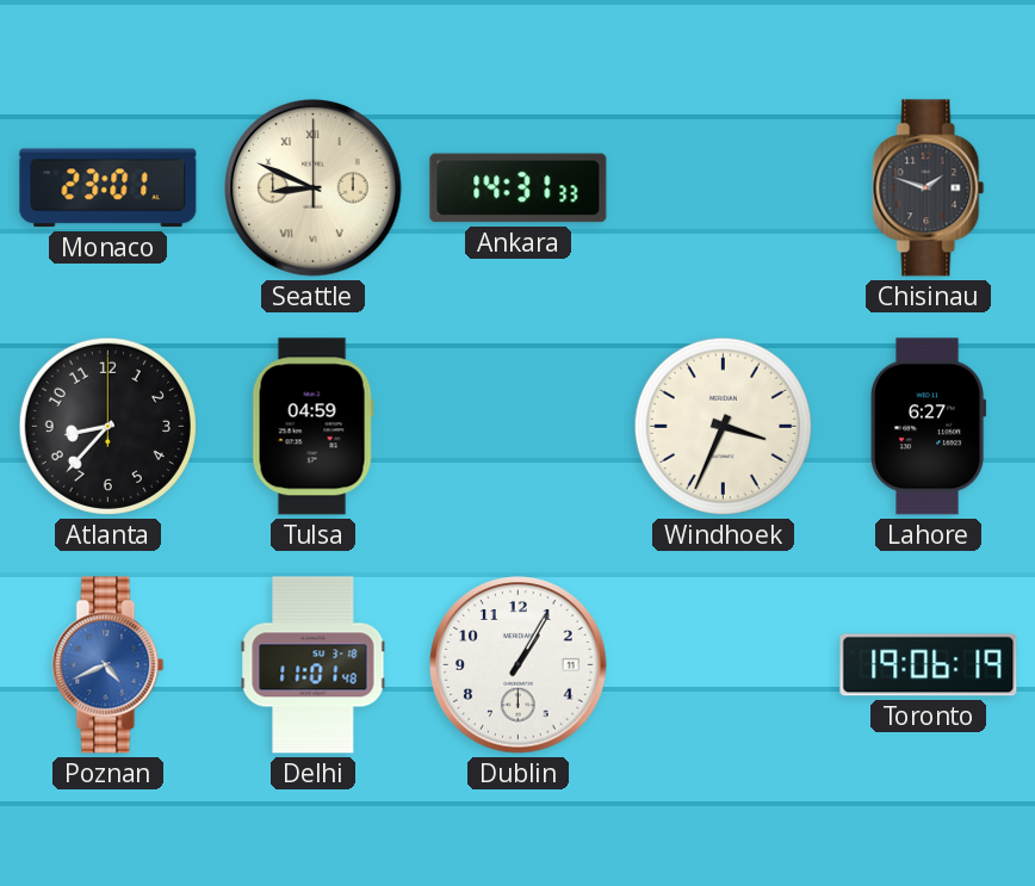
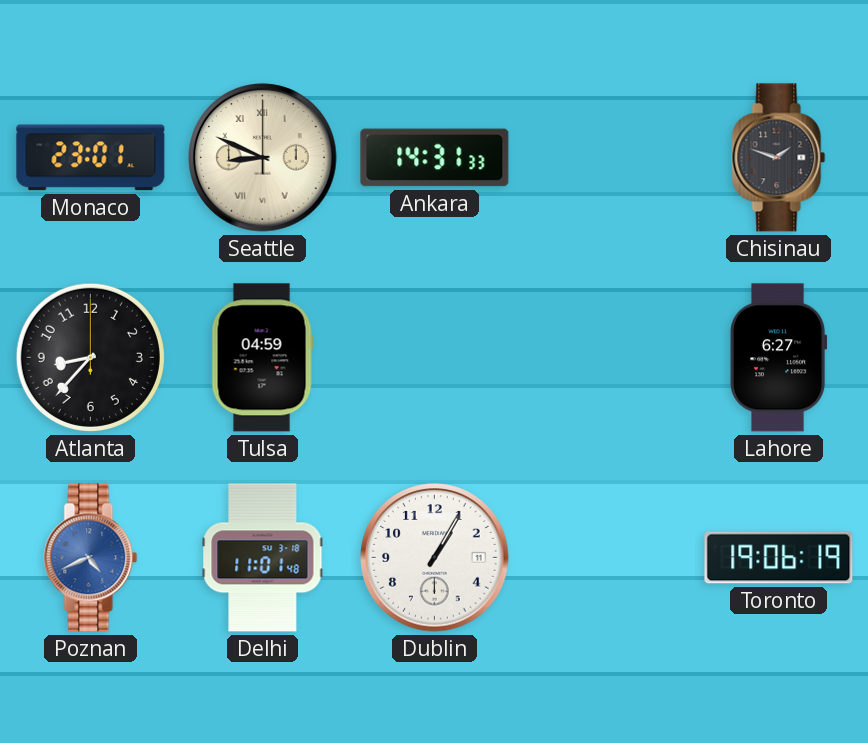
Windhoek: 3:34 -> none (723, 426)
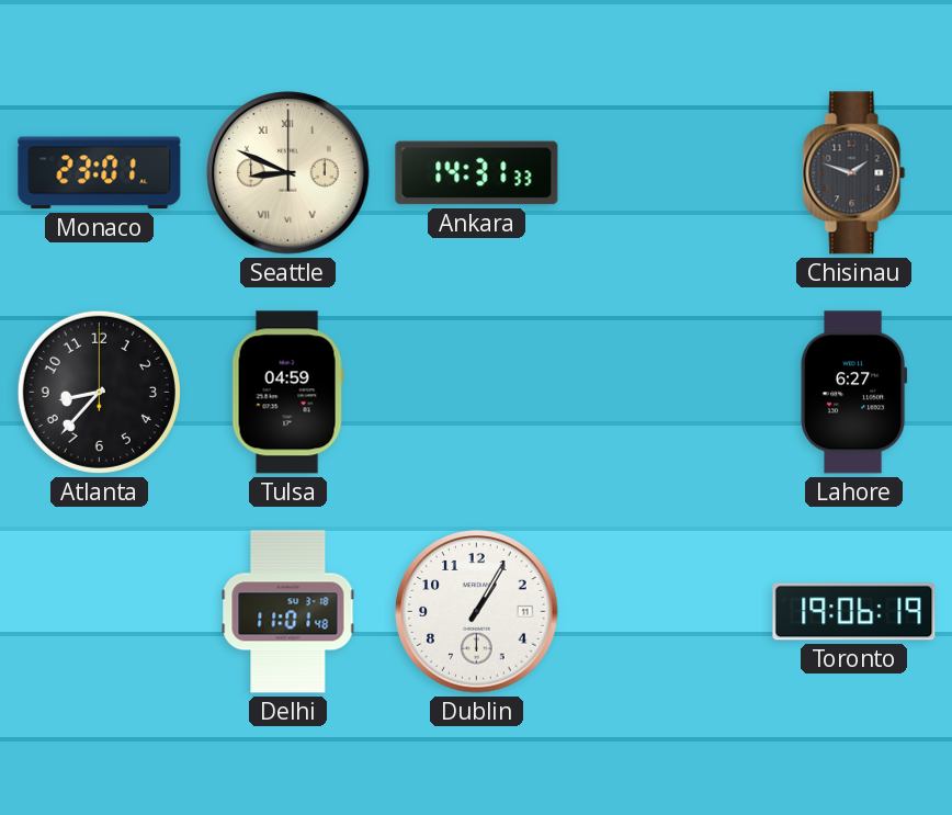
Poznan: 4:41 -> none (91, 558)
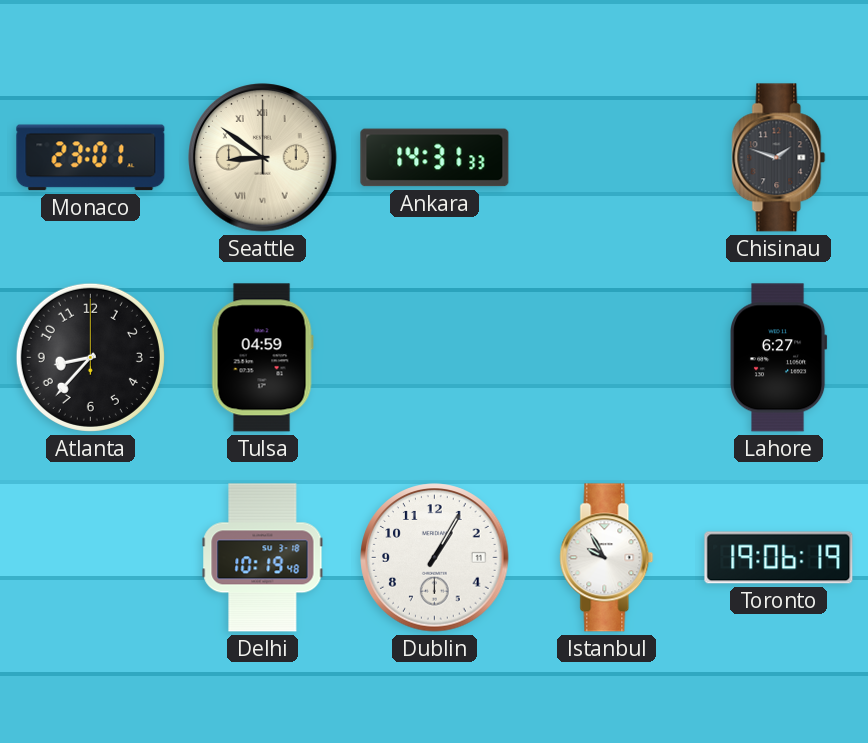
Seattle: 8:49 -> 8:51 (263, 158)
Delhi: 11:01 -> 10:19 (263, 558)
Istanbul: none -> 9:55 (607, 558)
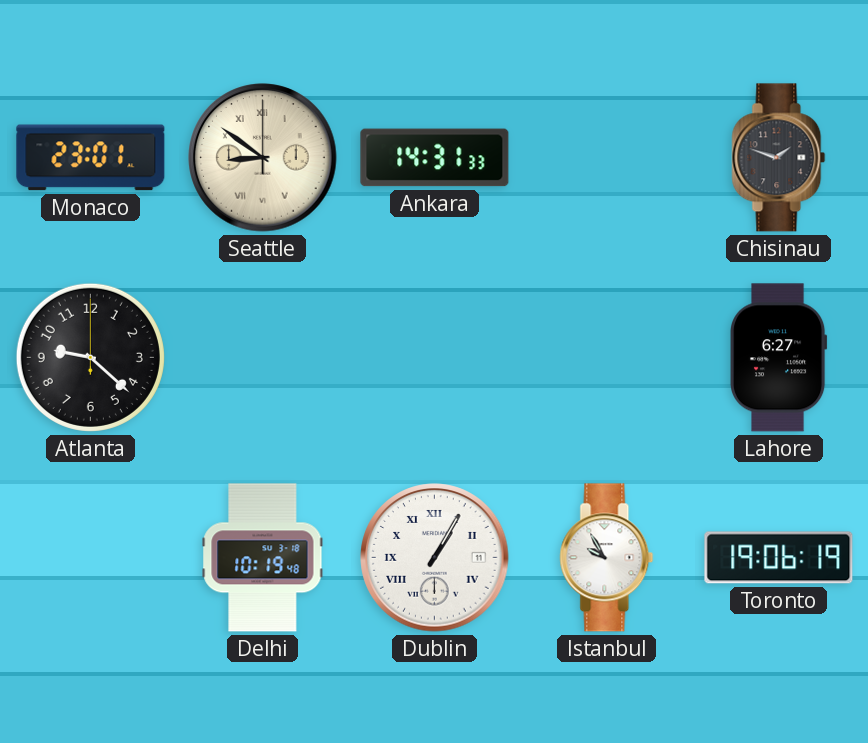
Atlanta: 8:37 -> 9:22 (90, 357)
Tulsa: 04:59 -> none (262, 358)
Dublin numerals: Arabic -> Roman (435, 558)
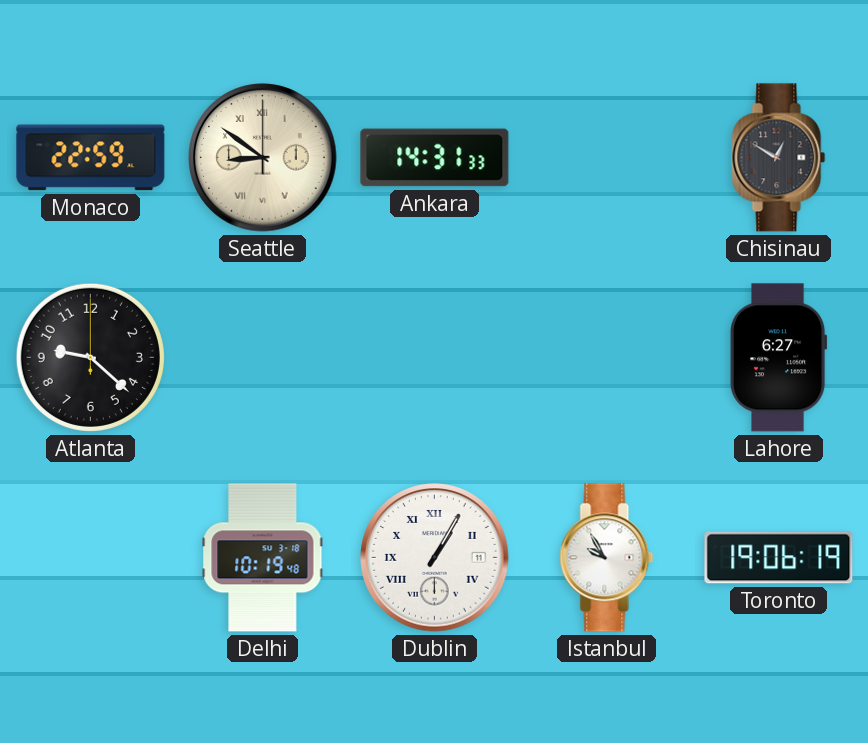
Monaco: 23:01 -> 22:59 (91, 158)
Chisinau: 1:48 -> 12:50 (779, 158)
